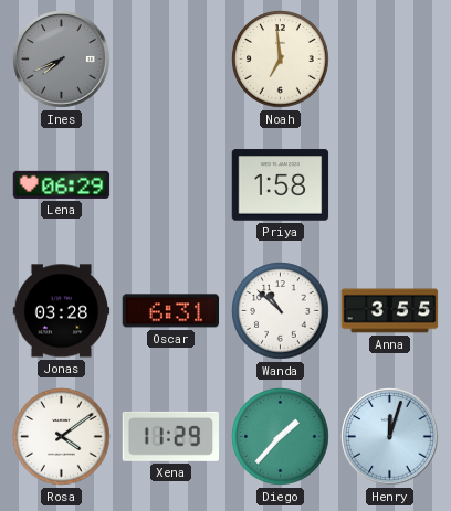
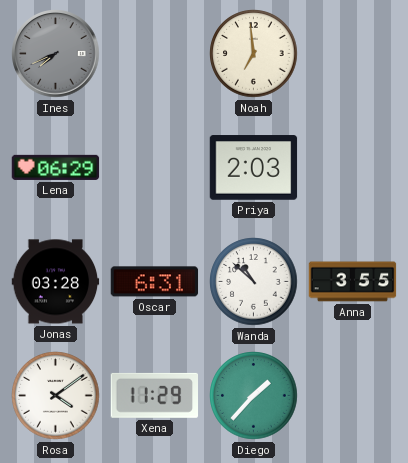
Priya: 1:58 -> 2:03 (254, 168)
Henry: 12:03 -> none (390, 437)
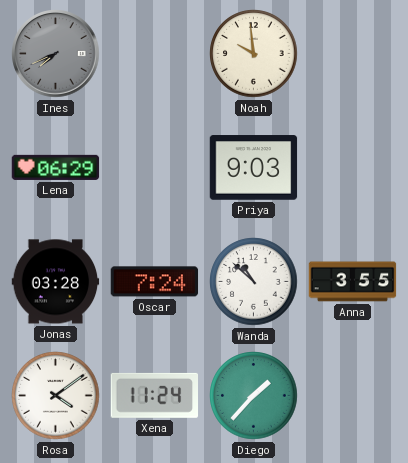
Noah: 6:59 -> 9:59 (254, 54)
Priya: 2:03 -> 9:03 (254, 168)
Oscar: 6:31 -> 7:24 (155, 282)
Xena: 11:29 -> 11:24 (155, 395)
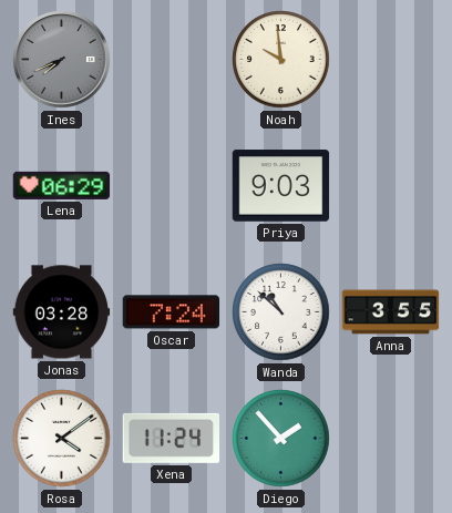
Diego: 1:37 -> 1:53 (281, 439)
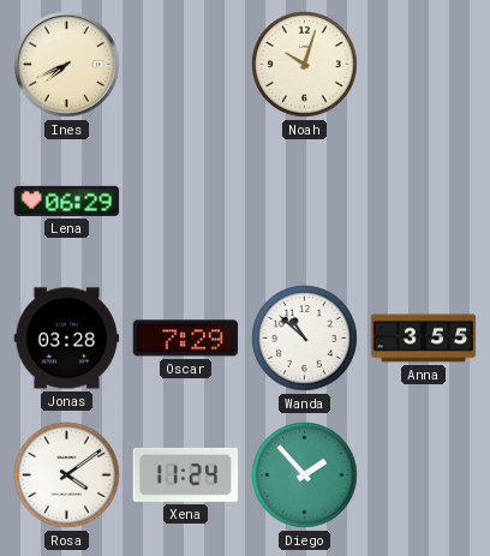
Ines dial: grey -> cream (67, 65)
Noah: 9:59 -> 10:03 (305, 65)
Priya: 9:03 -> none (281, 186)
Oscar: 7:24 -> 7:29 (186, 339)
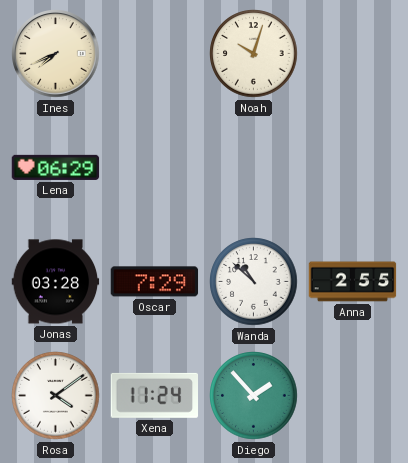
Anna: 3:55 -> 2:55 (353, 282)
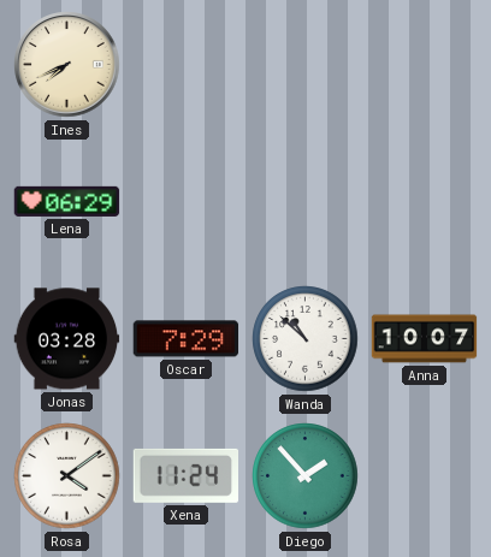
Noah: 10:03 -> none (254, 54)
Anna: 2:55 -> 10:07 (425, 339)
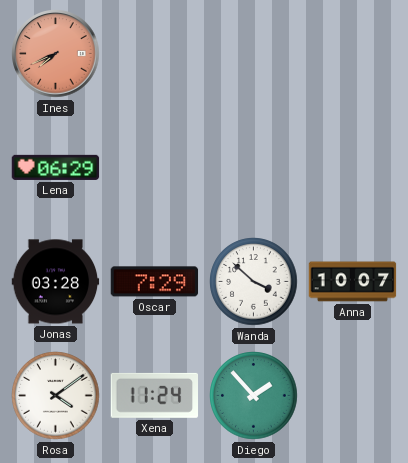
Ines dial: cream -> salmon (56, 54)
Wanda: 10:52 -> 3:52 (254, 282)
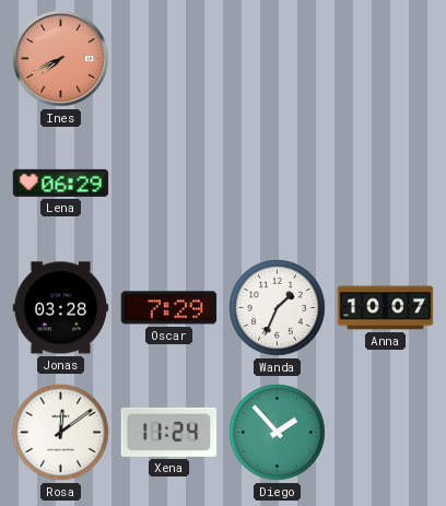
Wanda: 3:52 -> 1:34 (278, 308)
Rosa: 4:09 -> 12:09 (61, 433)
